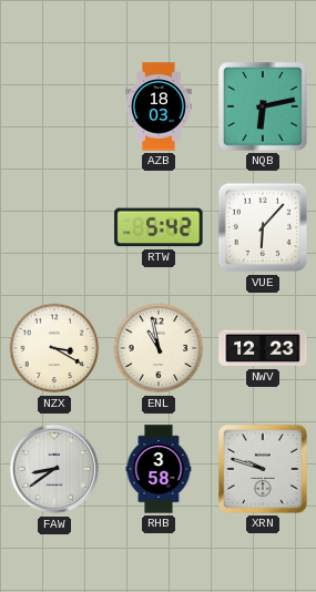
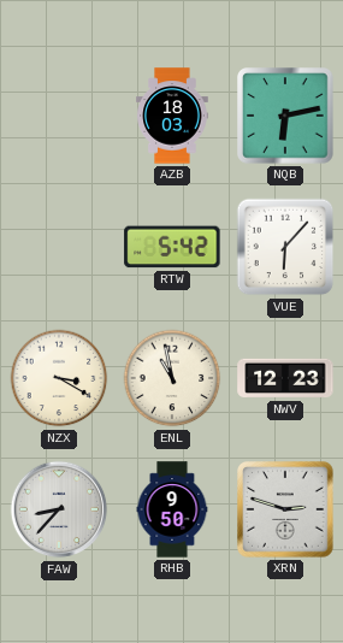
FAW: 8:39 -> 8:37 (59, 509)
RHB: 3:58 -> 9:50 (172, 509)
XRN: 9:48 -> 2:48 (286, 511)
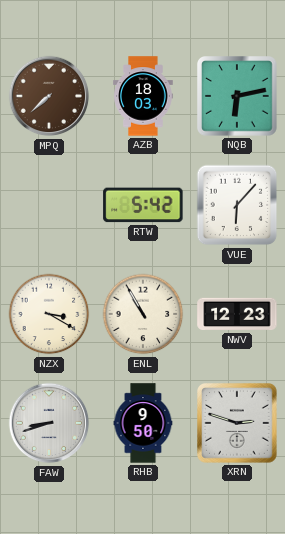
MPQ: none -> 7:38 (49, 96)
ENL: 10:58 -> 10:55 (143, 314)
FAW: 8:37 -> 8:42 (49, 423)
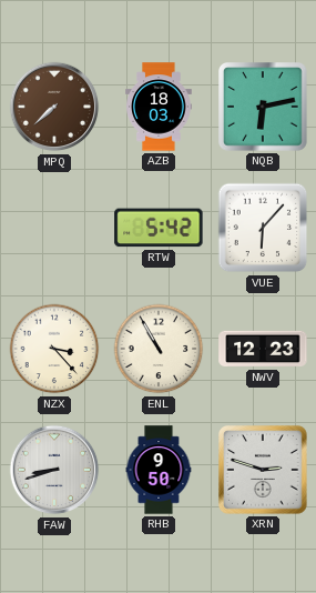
NZX: 3:20 -> 3:23 (54, 349)
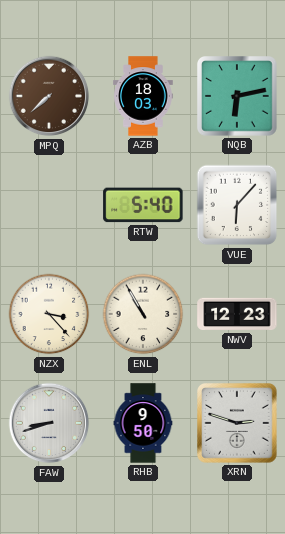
RTW: 5:42 -> 5:40 (143, 205)
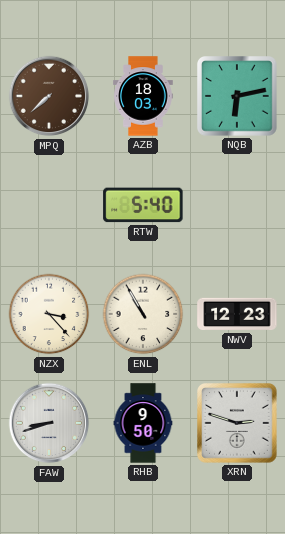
VUE: 6:07 -> none (237, 205)
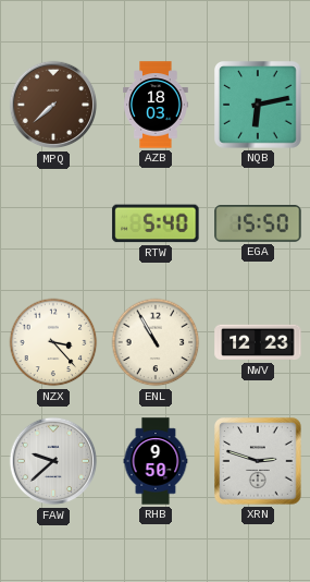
EGA: none -> 15:50 (258, 225)
FAW: 8:42 -> 9:38 (53, 461)
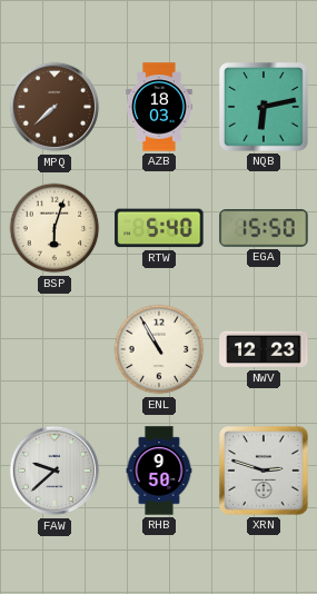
BSP: none -> 6:03 (55, 228)
NZX: 3:23 -> none (53, 342)
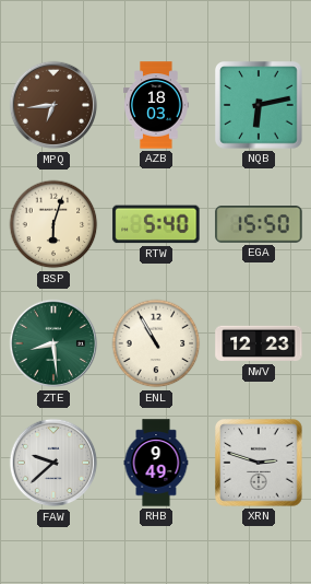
MPQ: 7:38 -> 6:44 (53, 105)
ZTE: none -> 8:29 (53, 343)
RHB: 9:50 -> 9:49 (156, 463)
